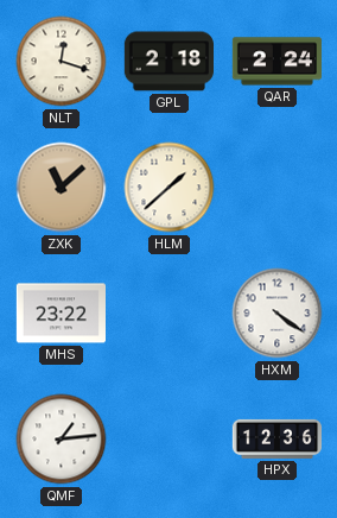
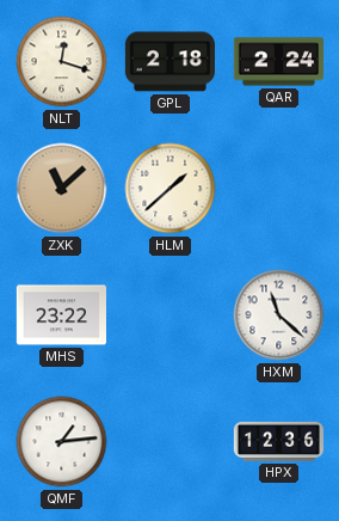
HXM: 4:21 -> 11:22 (279, 315)
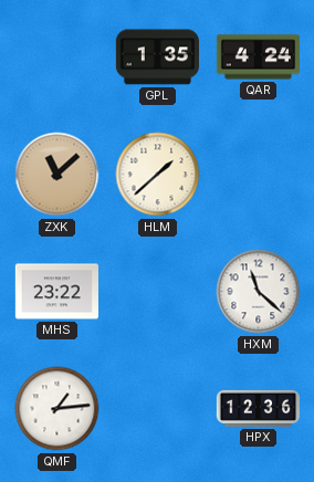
NLT: 12:18 -> none (62, 62)
GPL: 2:18 -> 1:35 (157, 57)
QAR: 2:24 -> 4:24 (258, 57)
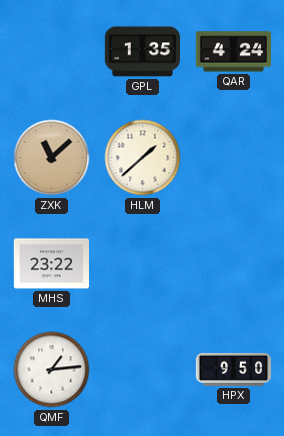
HXM: 11:22 -> none (259, 292)
HPX: 12:36 -> 9:50 (234, 369)
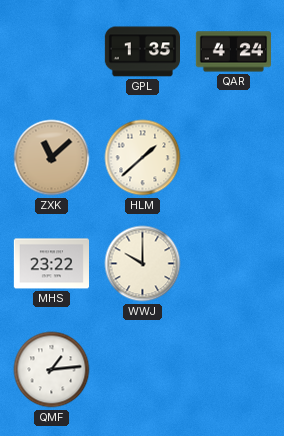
WWJ: none -> 10:00 (143, 264)
HPX: 9:50 -> none (234, 369)
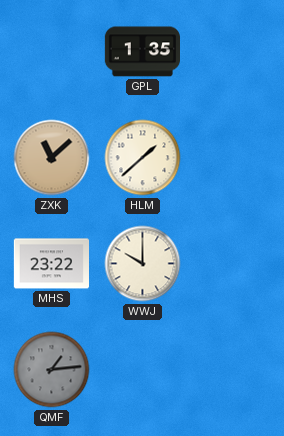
QAR: 4:24 -> none (233, 52)
QMF dial: white -> grey (52, 370)
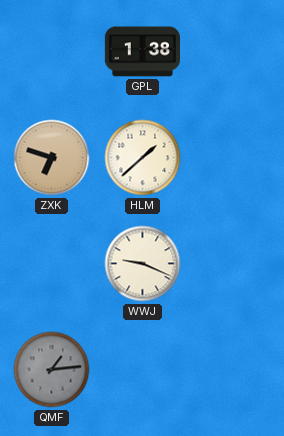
GPL: 1:35 -> 1:38 (142, 52)
ZXK: 11:08 -> 6:48 (52, 158)
MHS: 23:22 -> none (51, 264)
WWJ: 10:00 -> 9:19 (143, 264)
